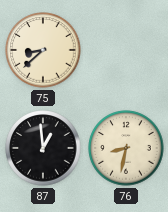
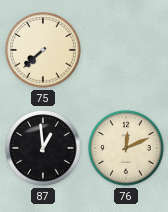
75: 8:38 -> 7:38 (43, 50)
76: 8:32 -> 12:11 (126, 148)
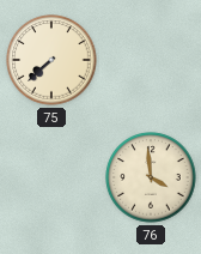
87: 12:59 -> none (43, 148)
76: 12:11 -> 3:59 (151, 177)
